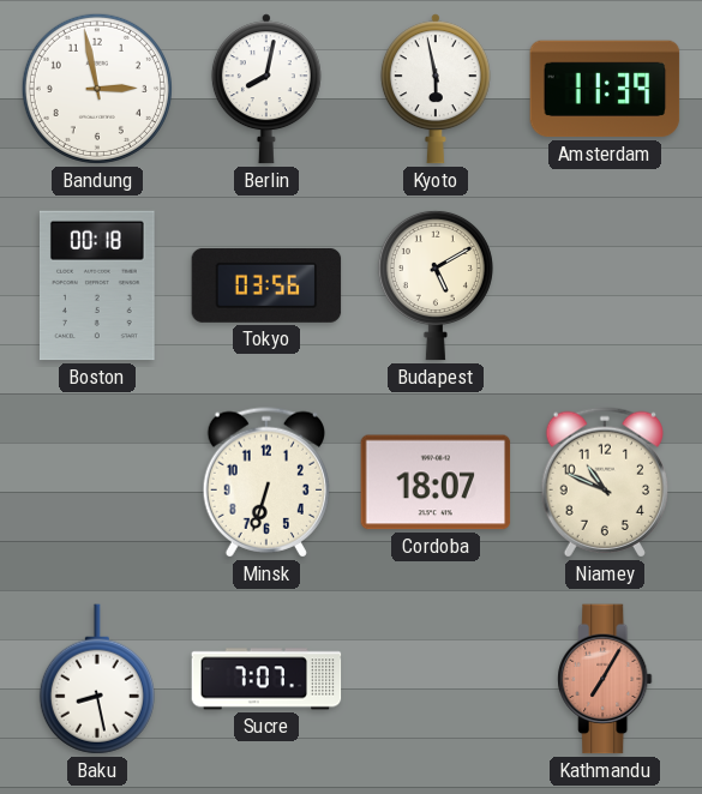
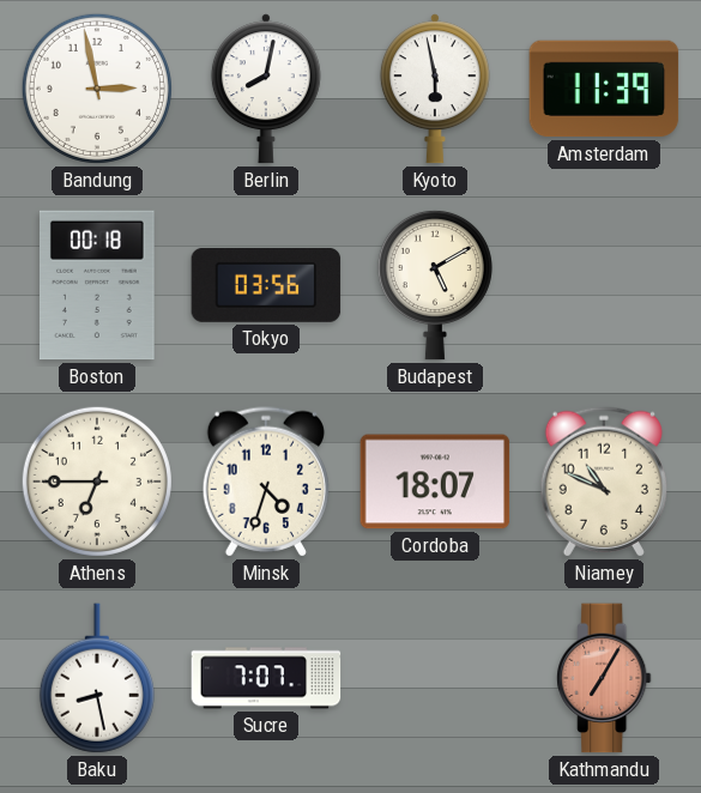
Athens: none -> 6:45 (97, 482)
Minsk: 6:33 -> 4:33 (265, 482)
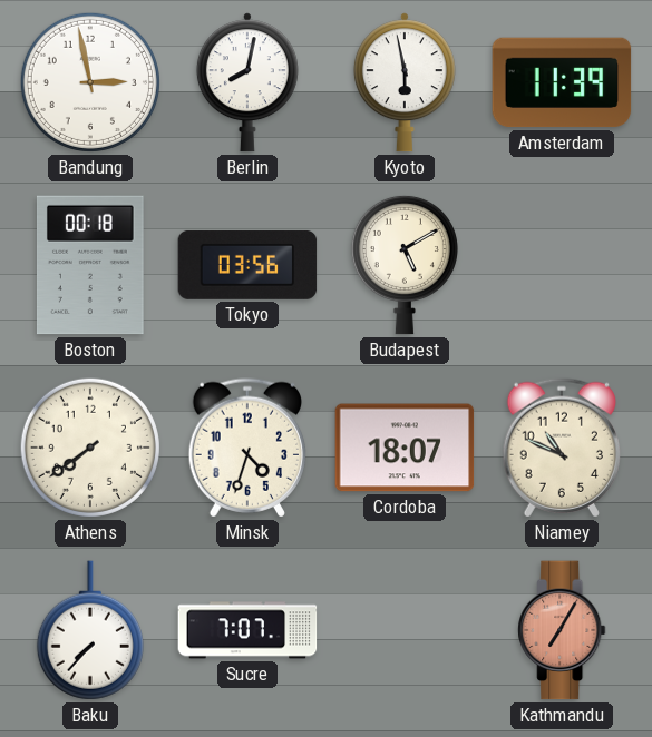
Athens: 6:45 -> 7:39 (90, 448)
Baku: 8:28 -> 7:37 (90, 630)
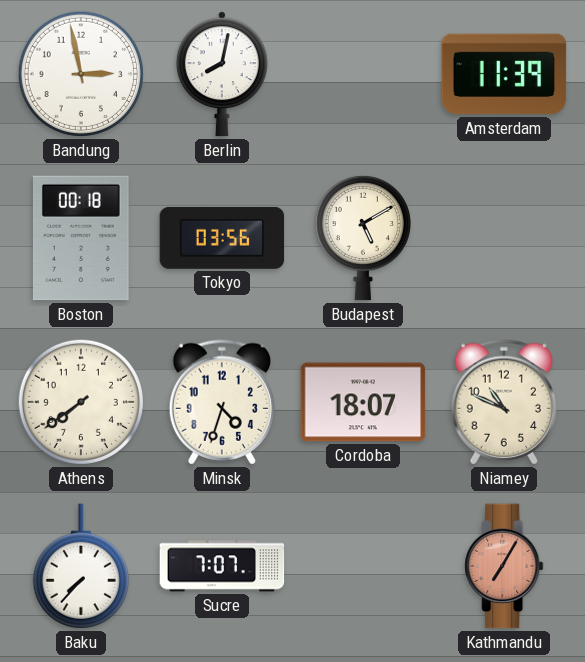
Kyoto: 5:58 -> none (405, 82)
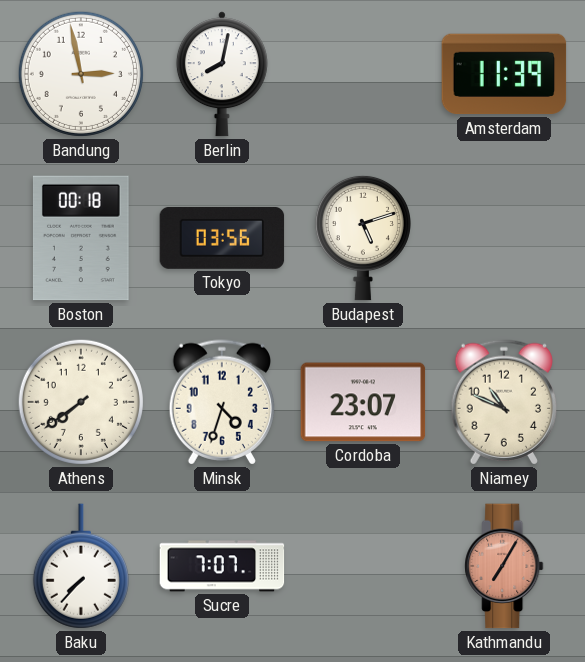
Budapest: 5:10 -> 5:12 (363, 238)
Cordoba: 18:07 -> 23:07 (363, 402)
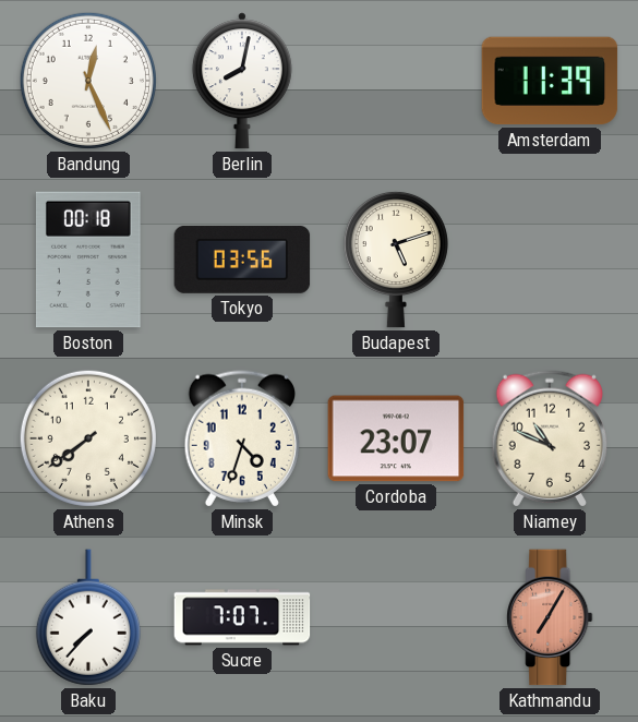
Bandung: 2:58 -> 12:26 (88, 81)
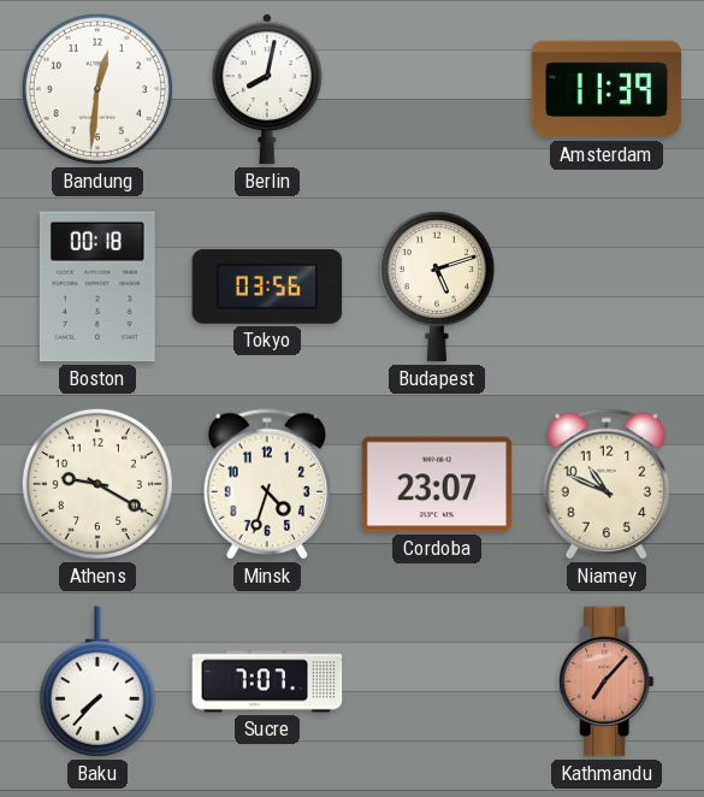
Bandung: 12:26 -> 12:31 (97, 89)
Athens: 7:39 -> 9:20 (97, 484)
Kathmandu: 7:05 -> 7:07 (607, 681)
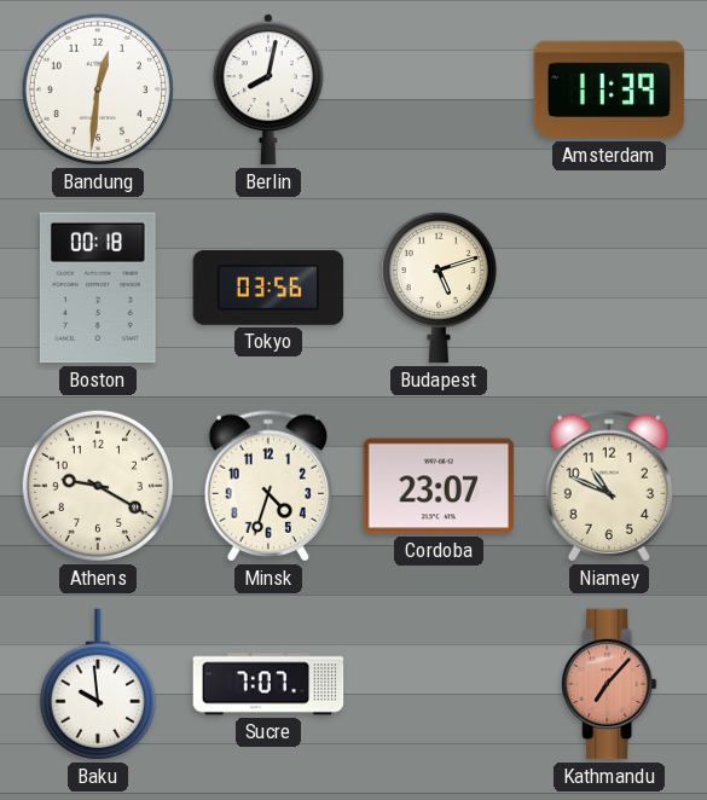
Baku: 7:37 -> 9:59 (98, 684)
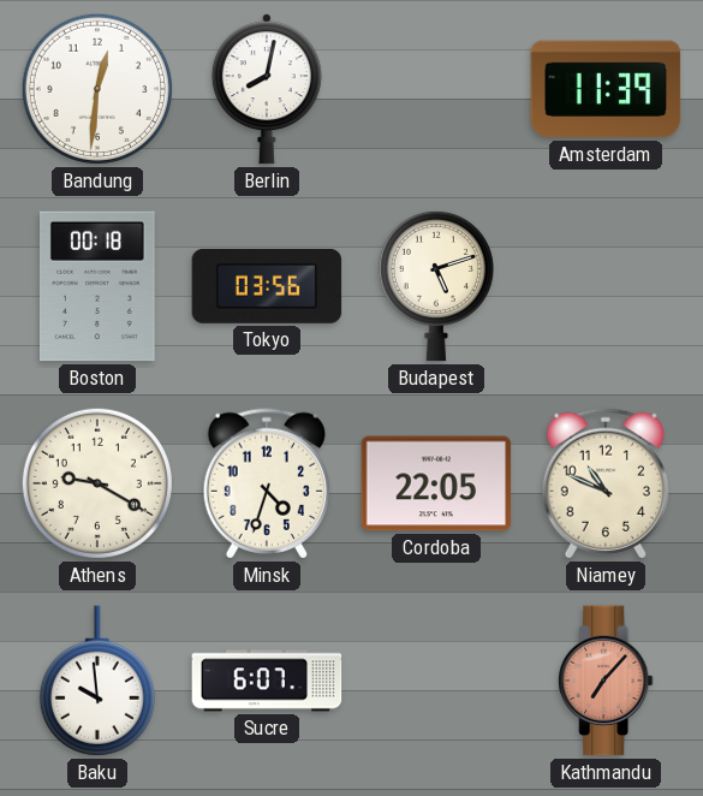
Cordoba: 23:07 -> 22:05 (436, 483)
Sucre: 7:07 -> 6:07 (267, 681)
